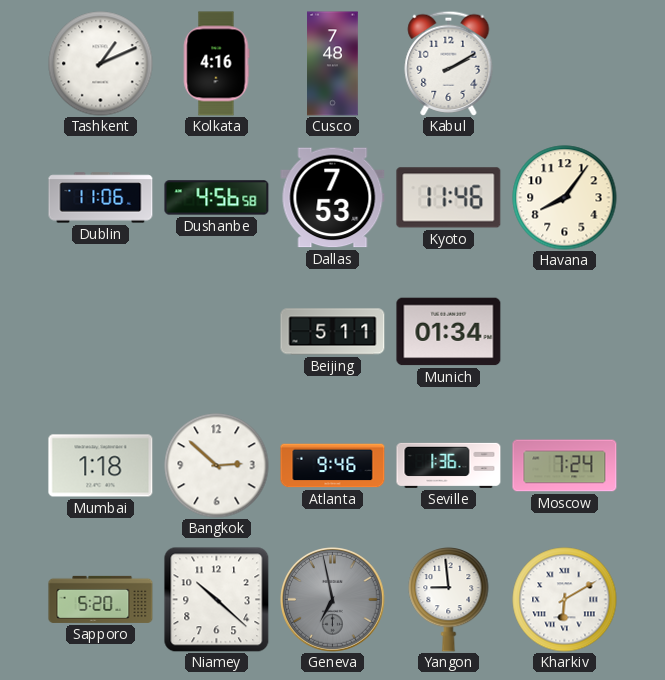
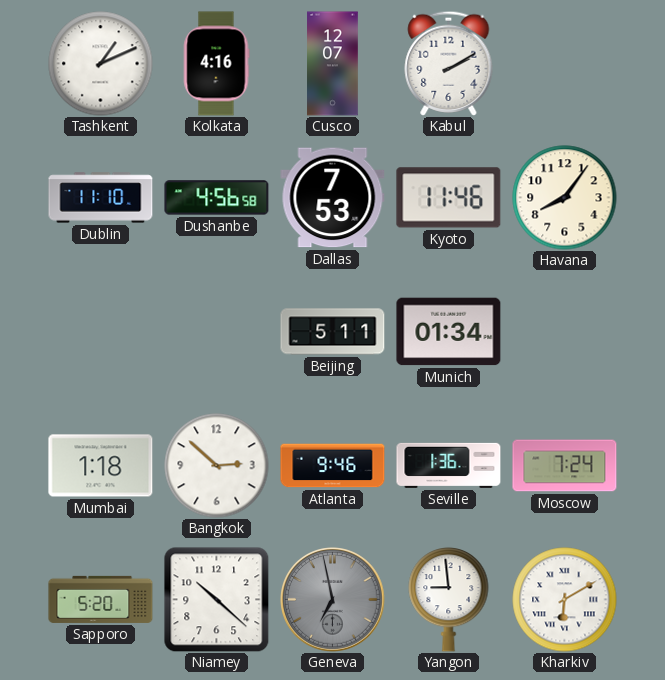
Cusco: 7:48 -> 12:07 (333, 64)
Dublin: 11:06 -> 11:10 (101, 198)
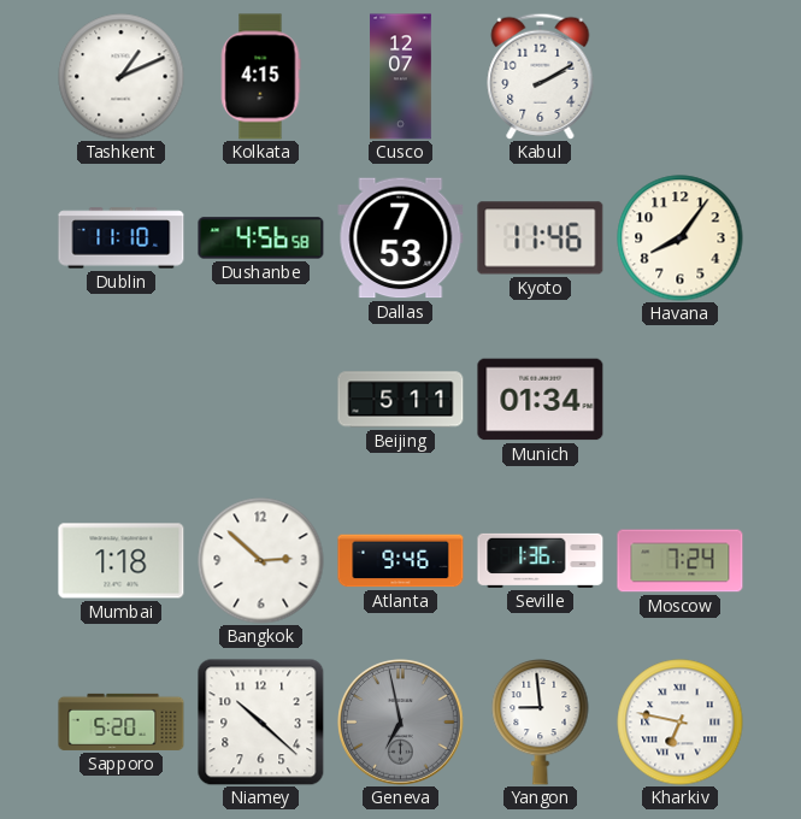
Kolkata: 4:16 -> 4:15 (260, 77)
Kharkiv: 6:10 -> 6:47 (681, 723)
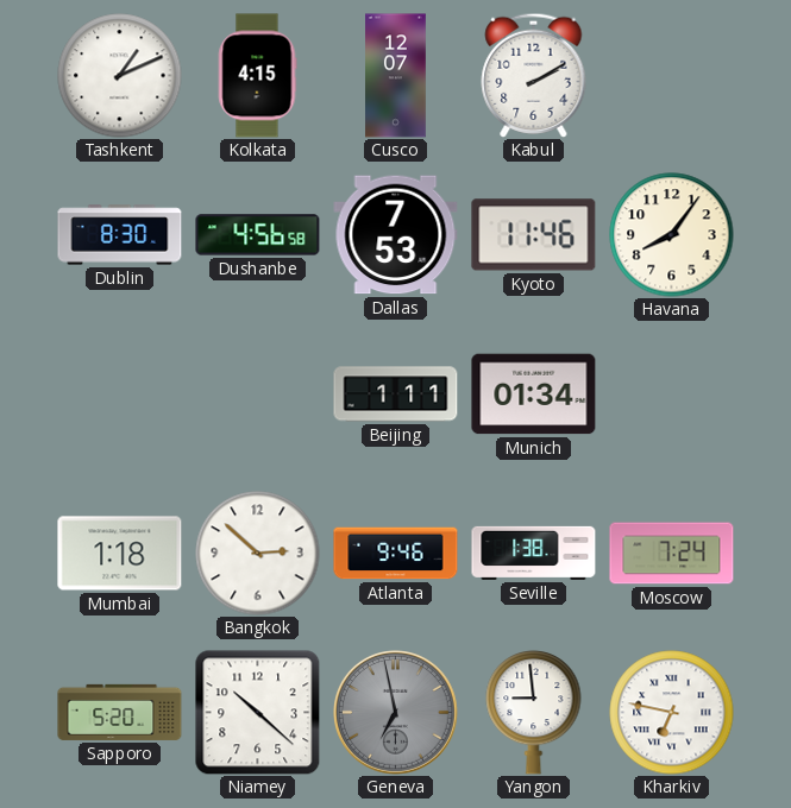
Dublin: 11:10 -> 8:30 (120, 235)
Beijing: 5:11 -> 1:11 (396, 394)
Seville: 1:36 -> 1:38 (534, 553)
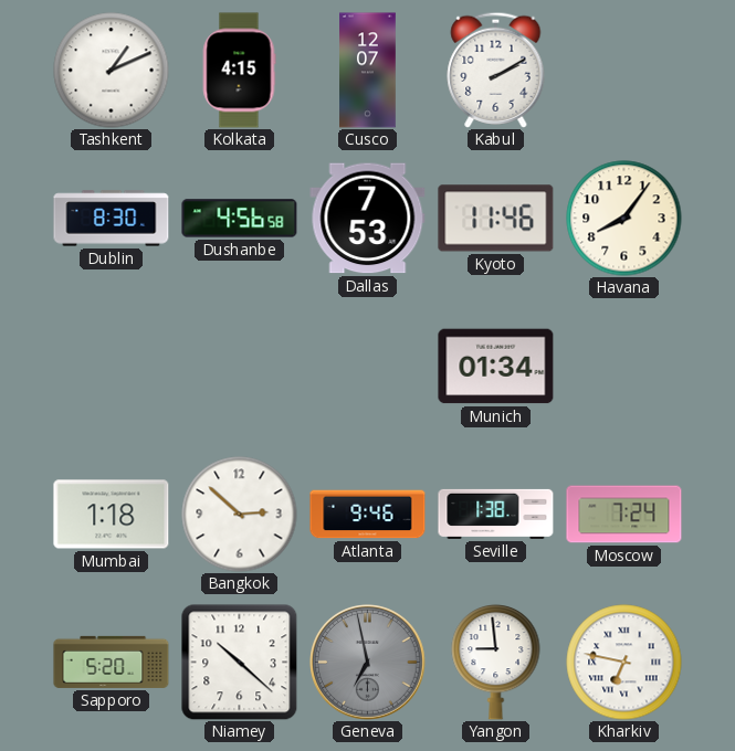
Beijing: 1:11 -> none (396, 394)
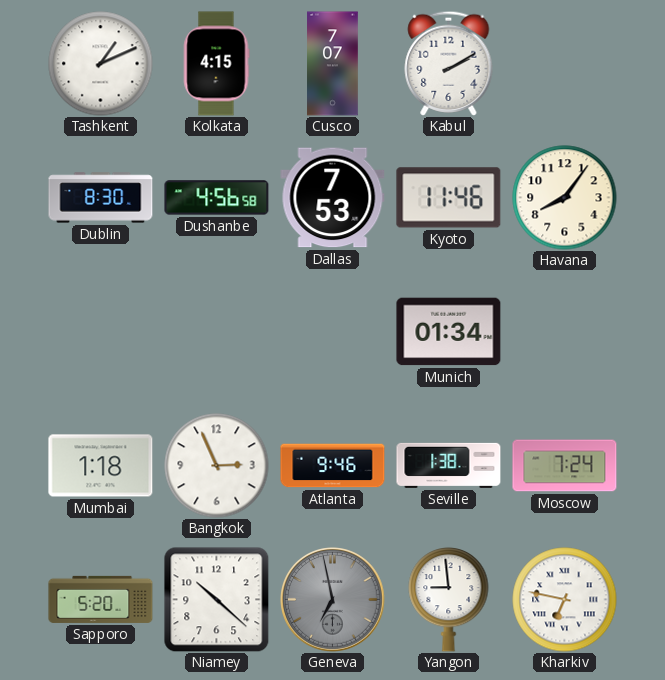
Cusco: 12:07 -> 7:07 (333, 64)
Bangkok: 2:52 -> 2:56 (217, 466)
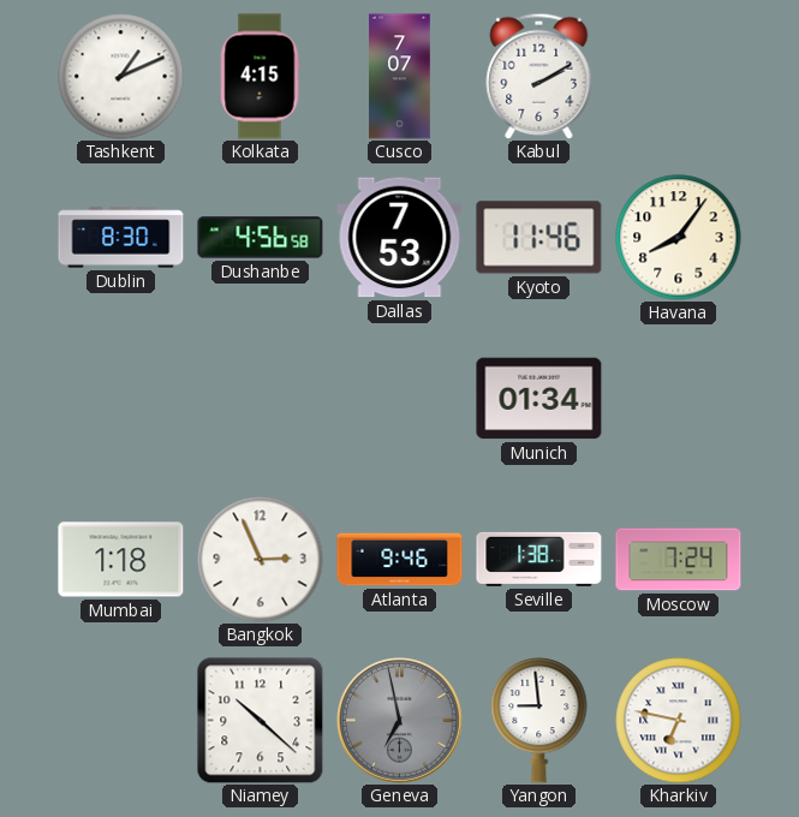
Sapporo: 5:20 -> none (101, 599)
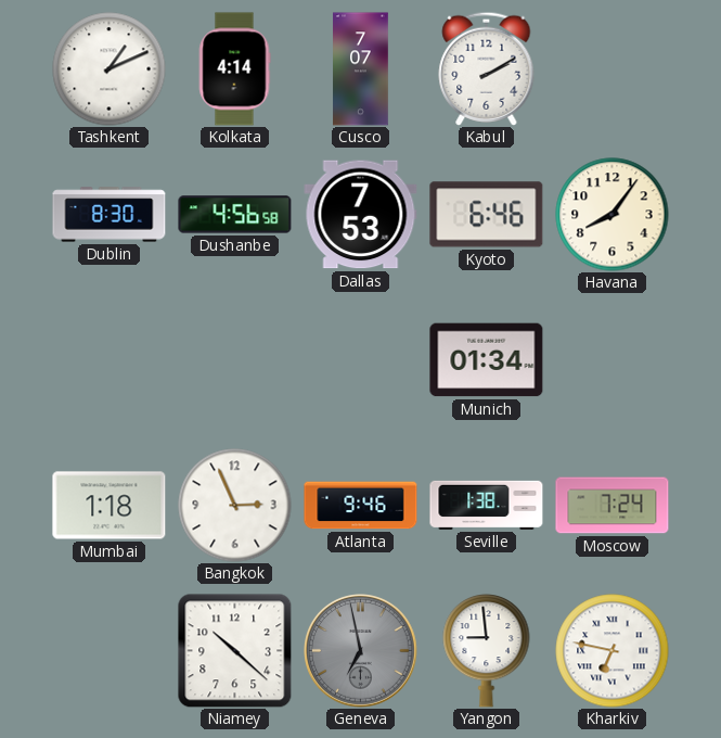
Kolkata: 4:15 -> 4:14 (234, 69)
Kyoto: 11:46 -> 6:46 (487, 215)
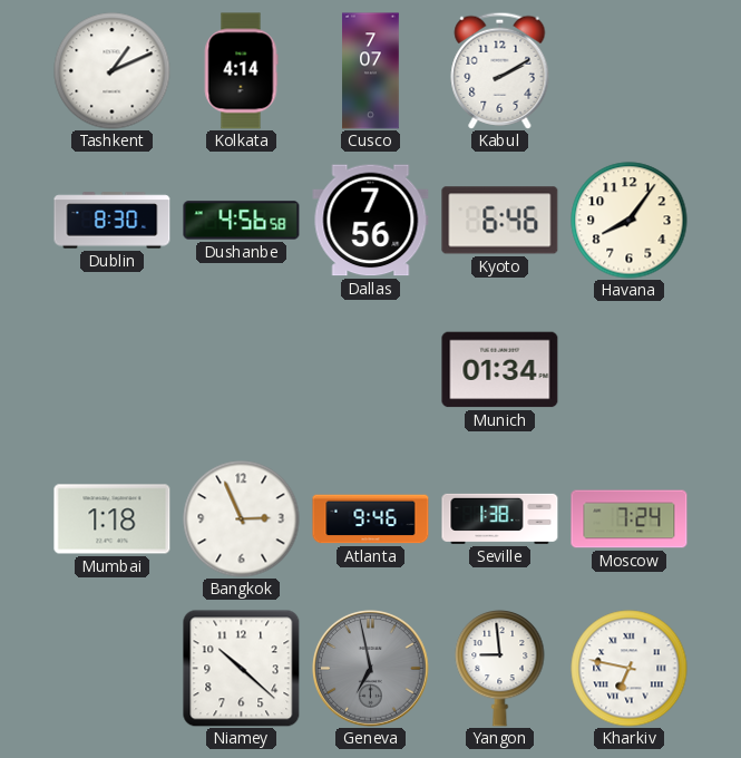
Dallas: 7:53 -> 7:56 (371, 221)
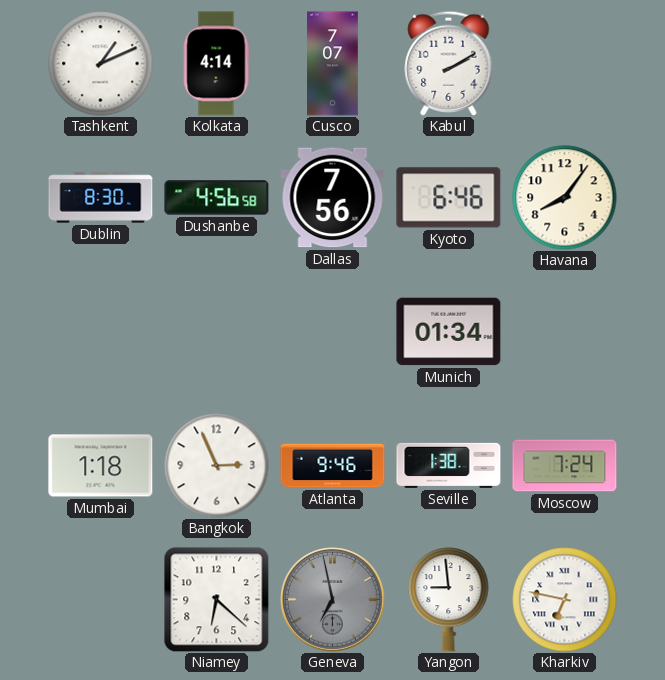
Niamey: 10:22 -> 6:22 (216, 599)
